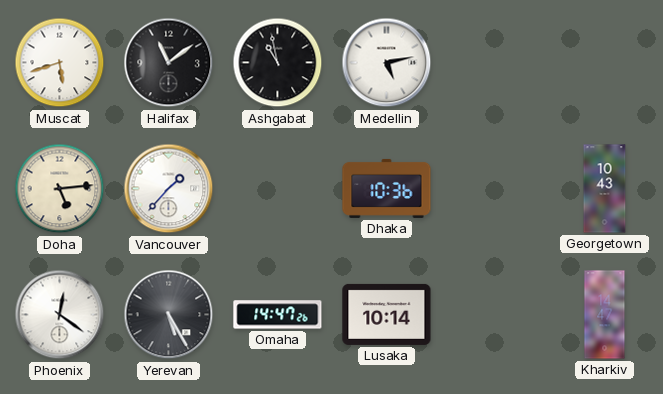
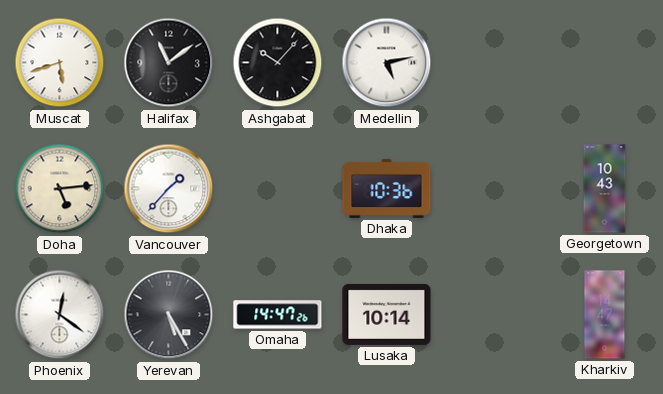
Ashgabat: 10:58 -> 10:07 (278, 63)
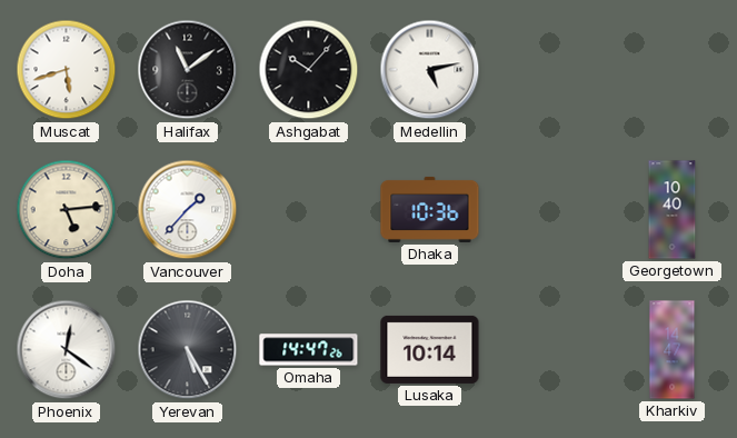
Georgetown: 10:43 -> 10:40 (673, 210)
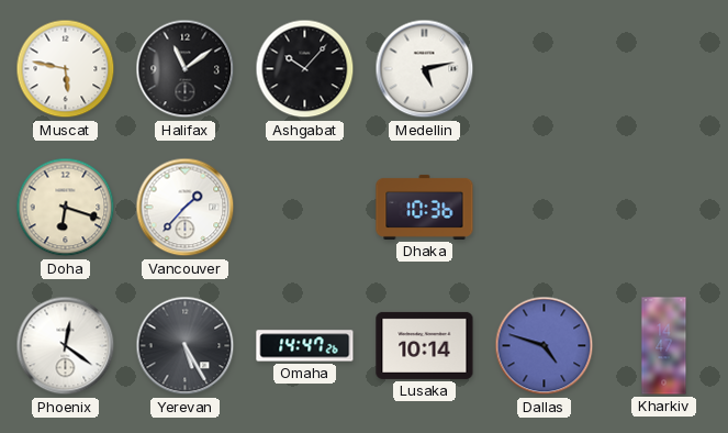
Muscat: 5:42 -> 5:47 (66, 69)
Doha: 5:14 -> 6:18 (66, 208)
Georgetown: 10:40 -> none (673, 210)
Dallas: none -> 4:48 (545, 346)
